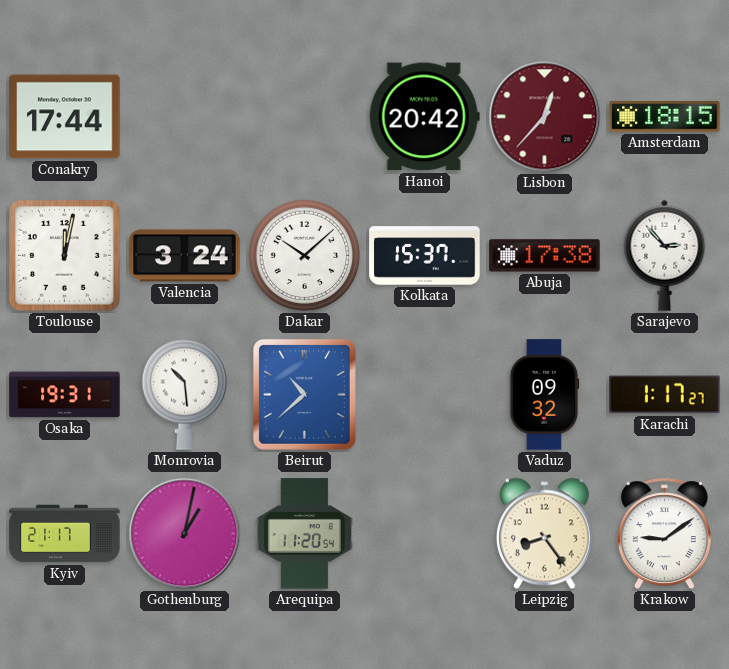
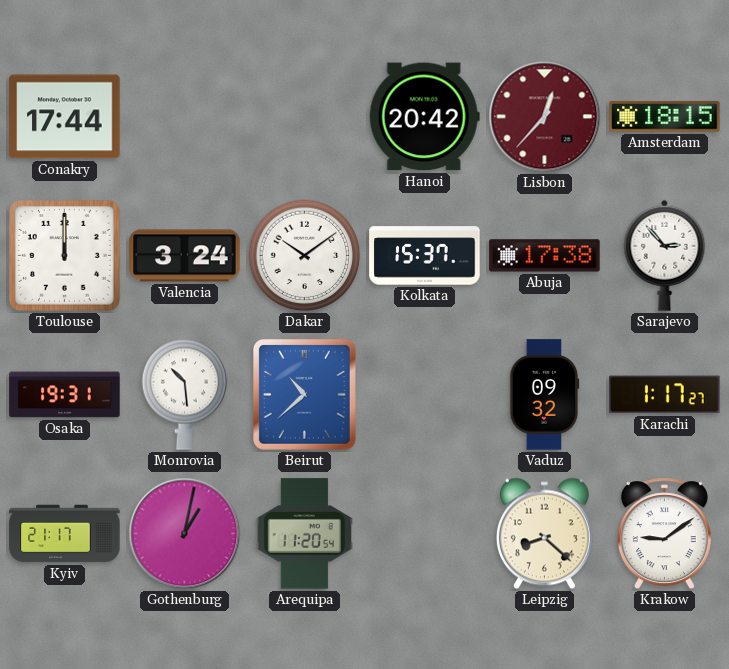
Toulouse: 12:02 -> 12:00 (65, 256)
Dakar: 10:08 -> 10:09 (305, 256)
Leipzig: 8:24 -> 8:22 (544, 534)
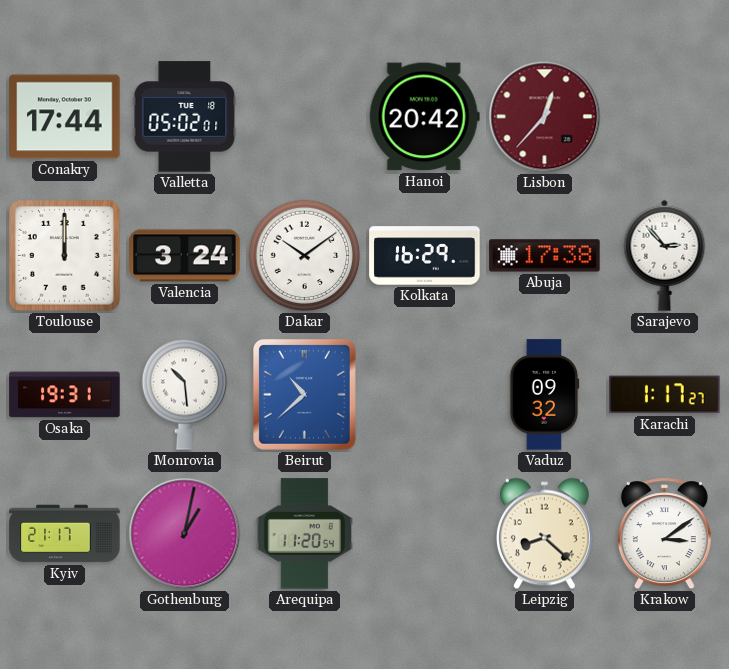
Valletta: none -> 05:02 (185, 117)
Amsterdam: 18:15 -> none (665, 116)
Kolkata: 15:37 -> 16:29 (425, 256)
Krakow: 9:09 -> 3:09 (664, 534)
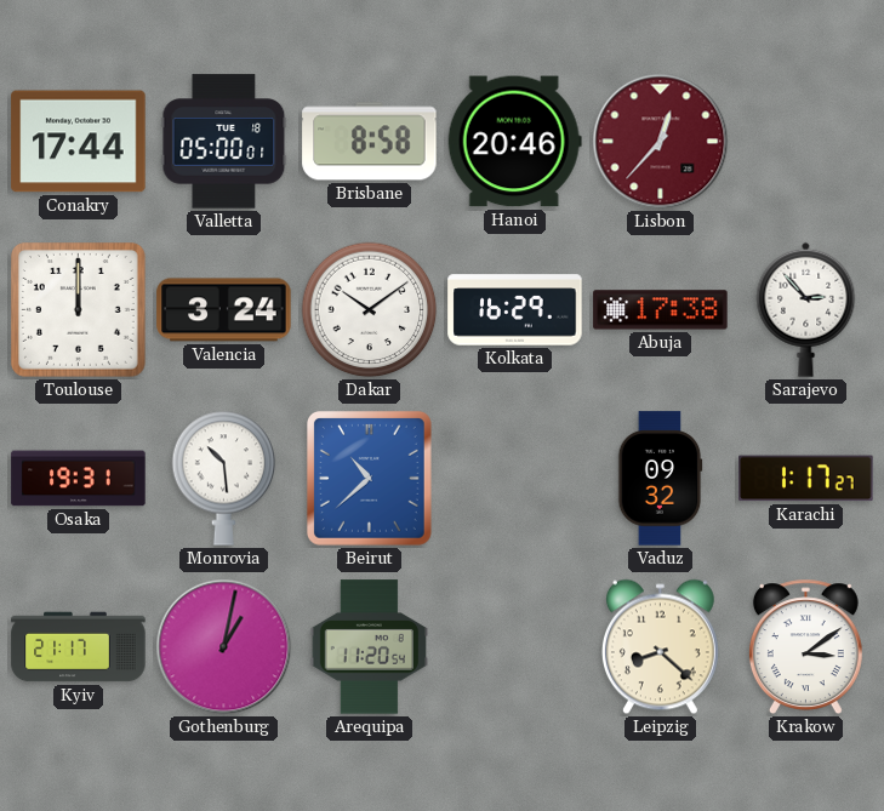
Valletta: 05:02 -> 05:00 (224, 142)
Brisbane: none -> 8:58 (370, 142)
Hanoi: 20:42 -> 20:46 (514, 142)
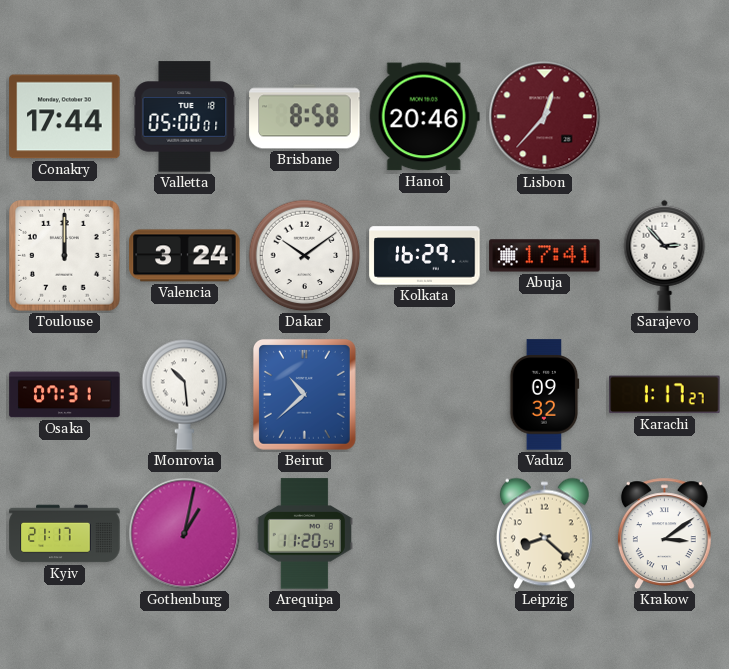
Abuja: 17:38 -> 17:41 (545, 256)
Osaka: 19:31 -> 07:31 (65, 395)
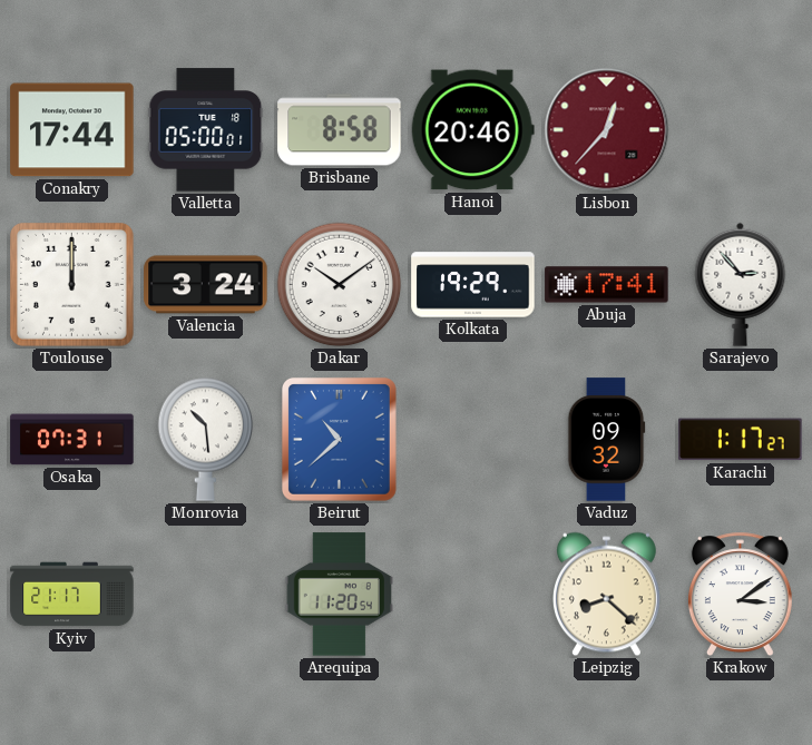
Kolkata: 16:29 -> 19:29 (473, 285)
Gothenburg: 1:02 -> none (185, 534)
